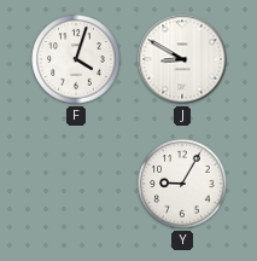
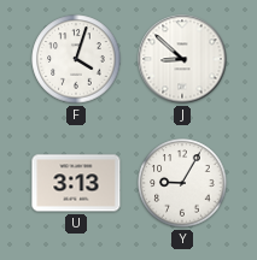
J: 8:50 -> 8:52 (182, 59)
U: none -> 3:13 (76, 183)
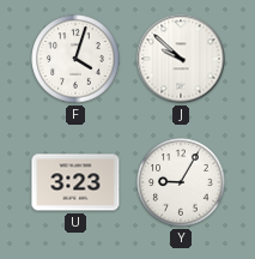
J: 8:52 -> 9:52 (181, 59)
U: 3:13 -> 3:23 (75, 182)
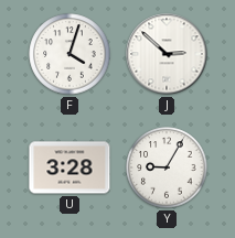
J: 9:52 -> 2:52 (167, 54)
U: 3:23 -> 3:28 (70, 167)
